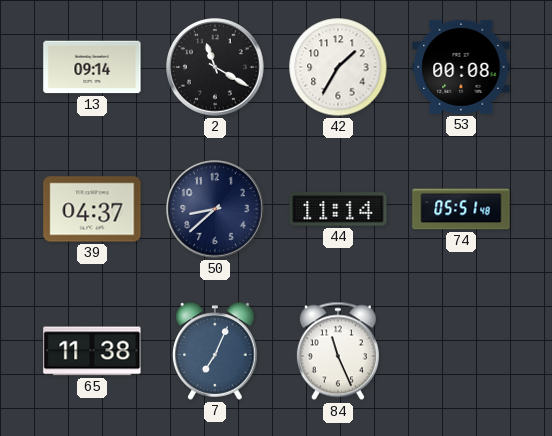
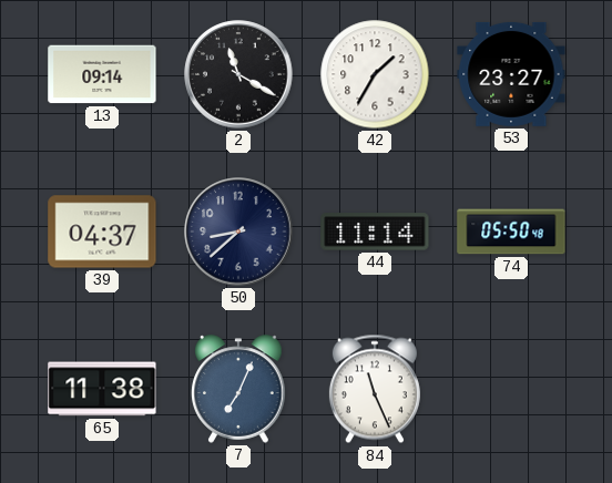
53: 00:08 -> 23:27 (511, 74)
74: 05:51 -> 05:50 (511, 232)
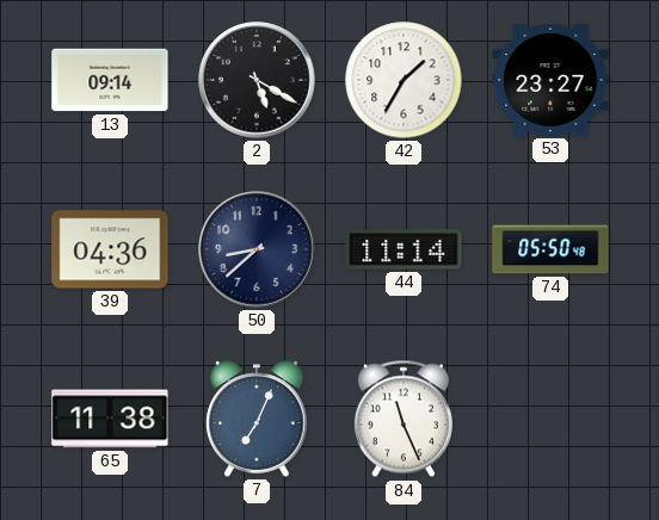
2: 11:20 -> 5:20 (257, 80)
39: 04:37 -> 04:36 (110, 249)
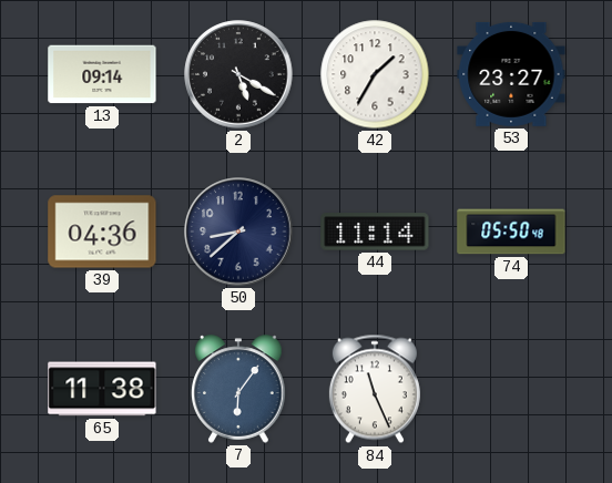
7: 7:04 -> 6:06 (238, 389)
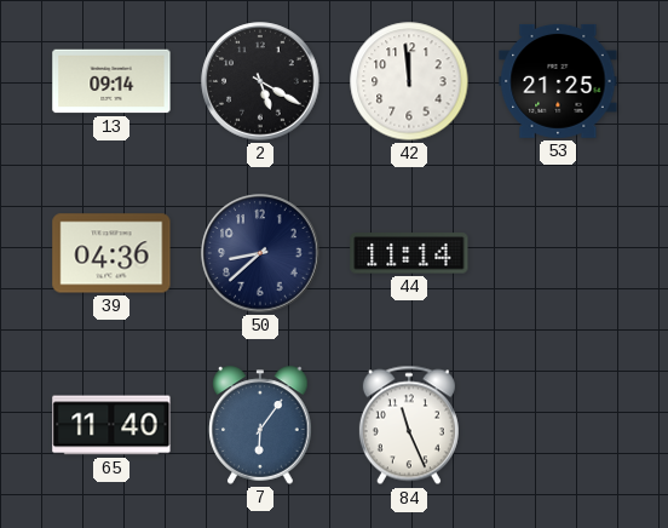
42: 1:35 -> 11:59 (409, 81)
53: 23:27 -> 21:25 (558, 81)
74: 05:50 -> none (511, 232)
65: 11:38 -> 11:40 (111, 425)
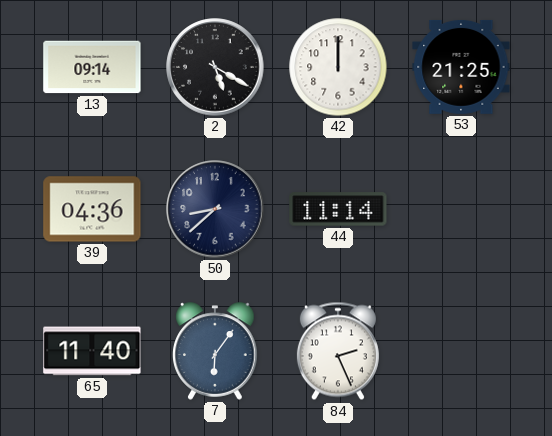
42: 11:59 -> 12:00 (338, 67)
84: 11:26 -> 2:26 (338, 351)
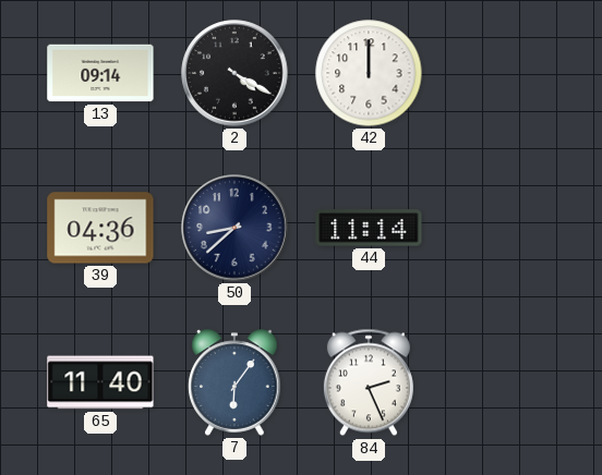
2: 5:20 -> 4:20 (234, 73)
53: 21:25 -> none (461, 67)
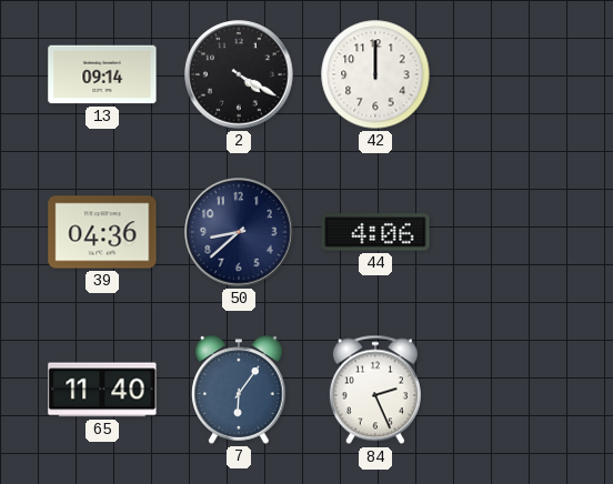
44: 11:14 -> 4:06 (375, 232)
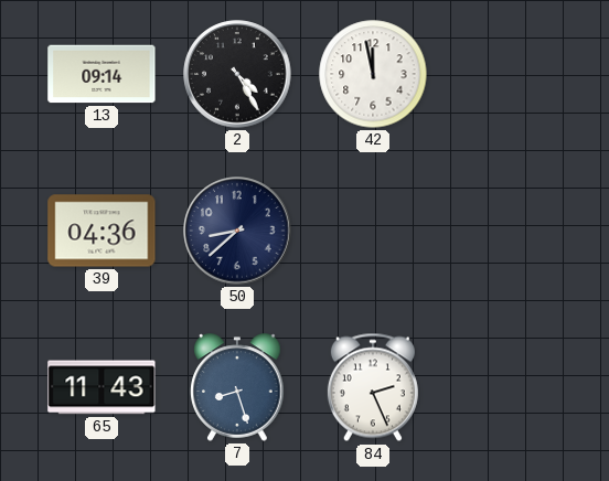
2: 4:20 -> 4:25 (237, 74)
42: 12:00 -> 11:58 (373, 74)
44: 4:06 -> none (375, 232)
65: 11:40 -> 11:43 (101, 387)
7: 6:06 -> 8:27 (237, 387)
